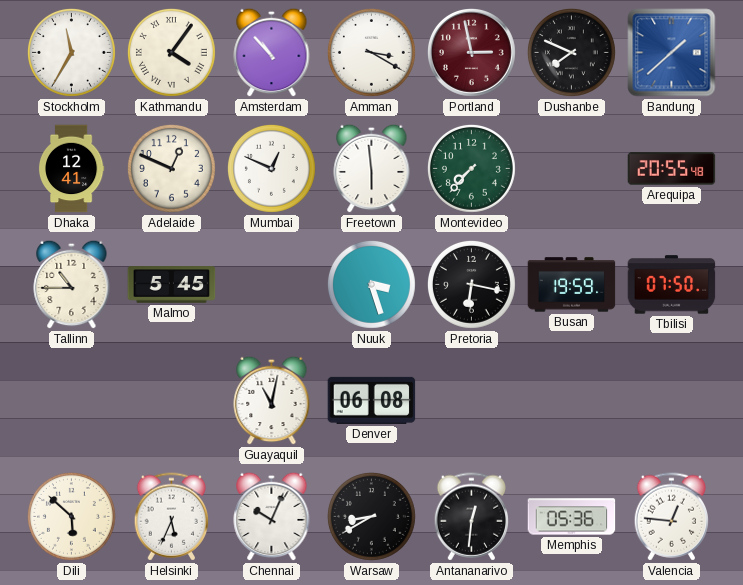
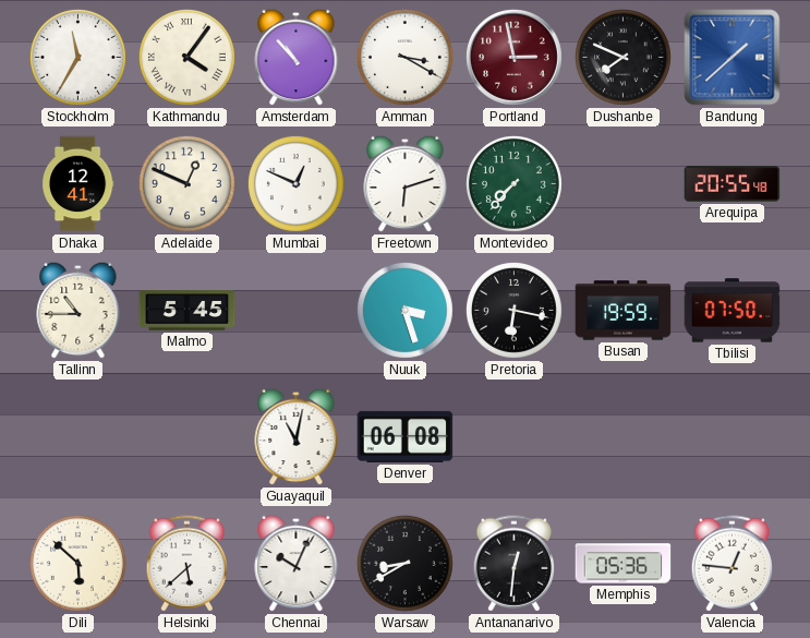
Freetown: 5:59 -> 6:12 (406, 183)
Helsinki: 5:34 -> 5:38 (186, 564)
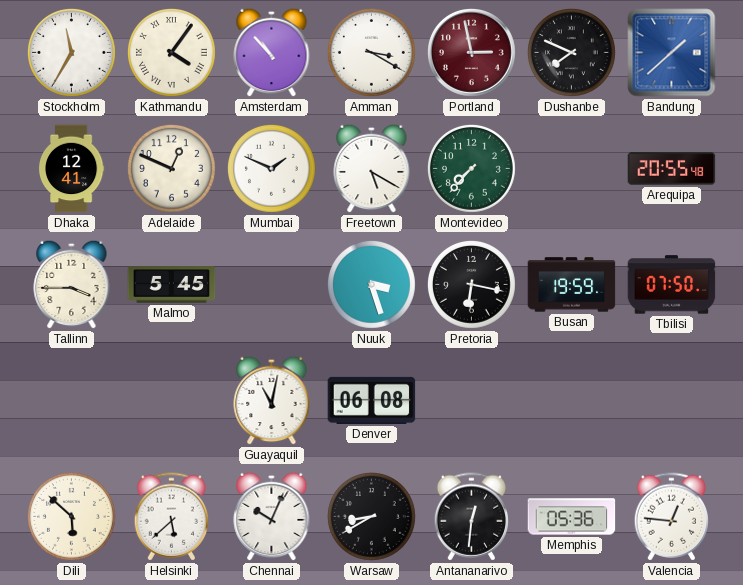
Mumbai: 12:49 -> 1:49 (271, 168)
Freetown: 6:12 -> 5:20 (372, 168)
Tallinn: 10:45 -> 3:45 (72, 284)
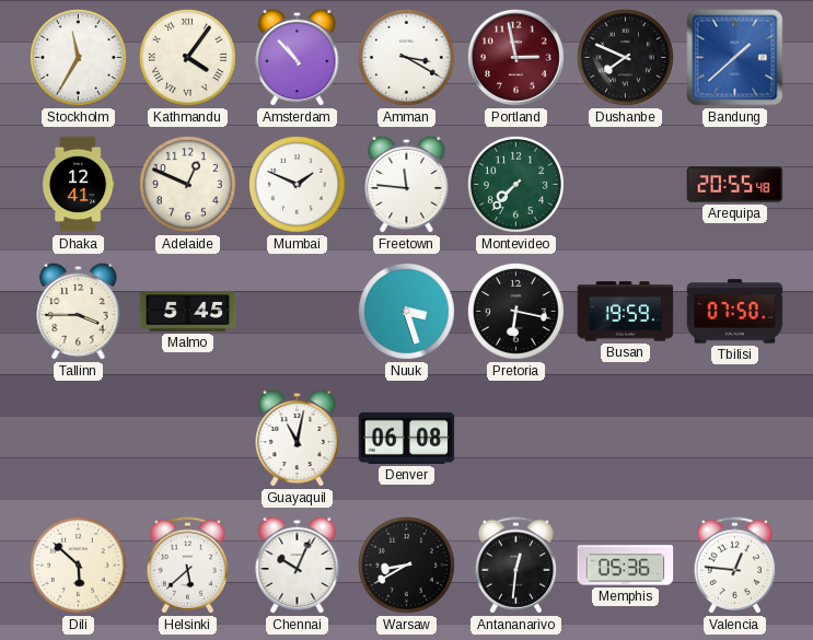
Freetown: 5:20 -> 11:46 (407, 184)
